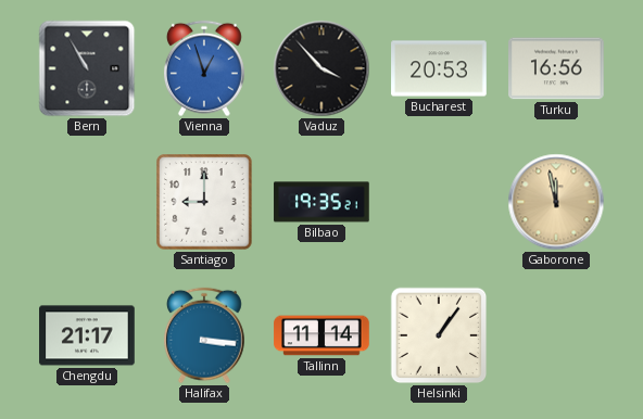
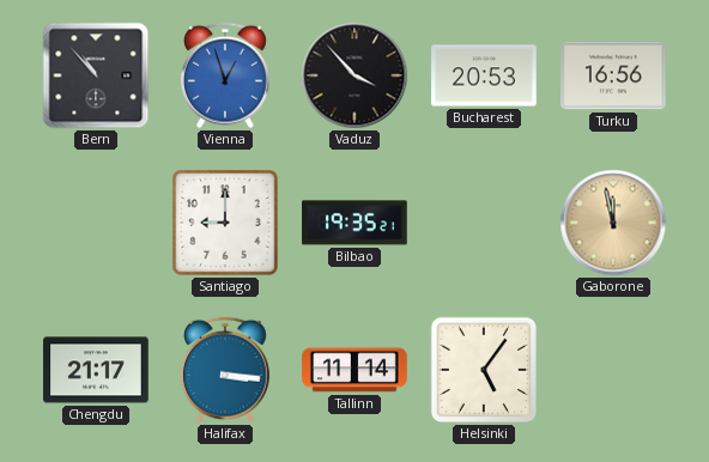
Bern: 10:55 -> 10:53 (96, 75)
Helsinki: 1:06 -> 5:06 (484, 370)
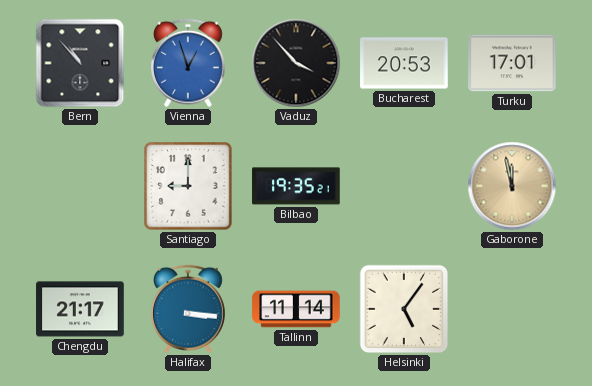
Turku: 16:56 -> 17:01 (512, 63)
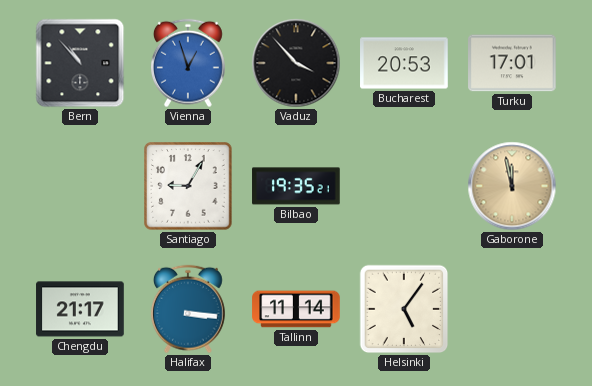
Santiago: 9:00 -> 9:05 (188, 186)
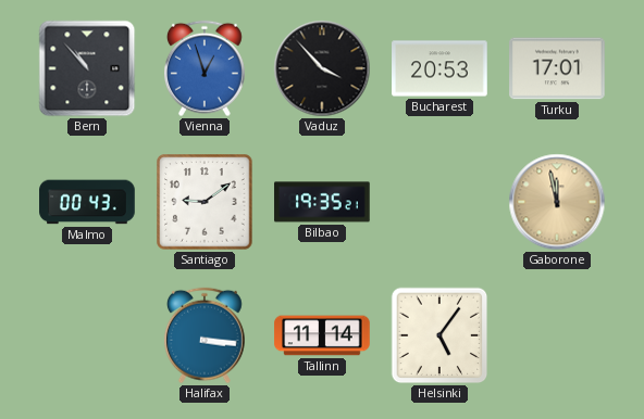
Malmo: none -> 00:43 (87, 202)
Santiago: 9:05 -> 9:09 (205, 202)
Chengdu: 21:17 -> none (80, 309)
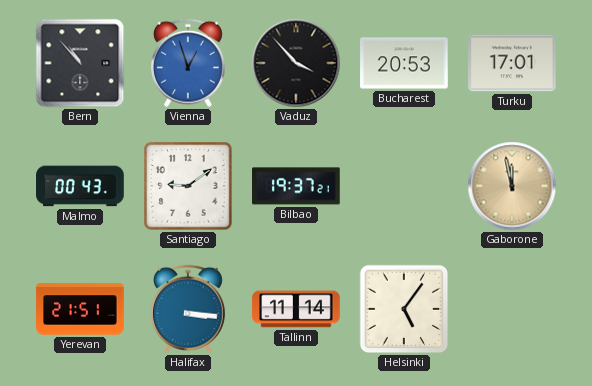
Bilbao: 19:35 -> 19:37 (296, 186)
Yerevan: none -> 21:51 (80, 309)
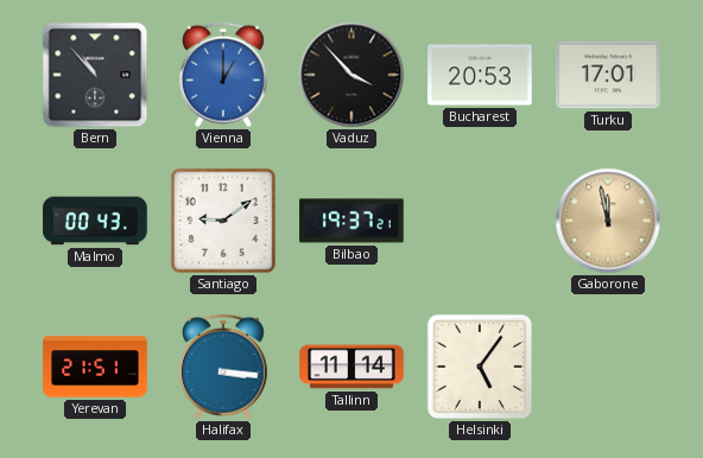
Vienna: 12:57 -> 1:00 (223, 75)
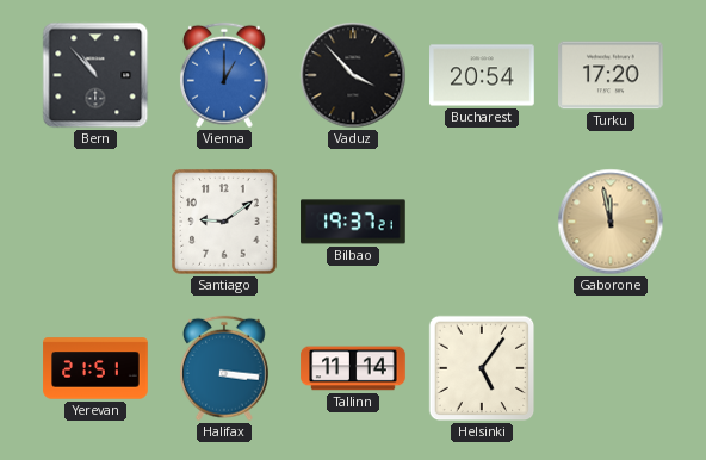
Bucharest: 20:53 -> 20:54 (482, 75)
Turku: 17:01 -> 17:20 (611, 75)
Malmo: 00:43 -> none (95, 221)
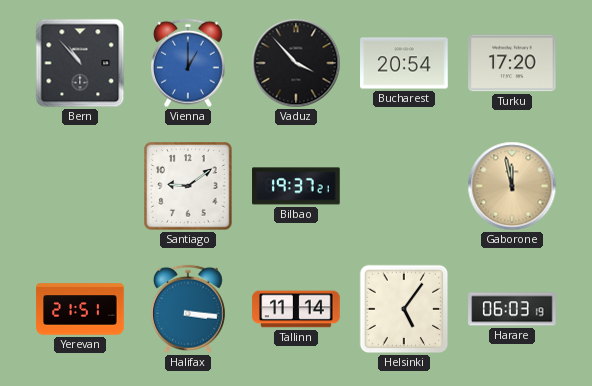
Harare: none -> 06:03 (512, 309)
